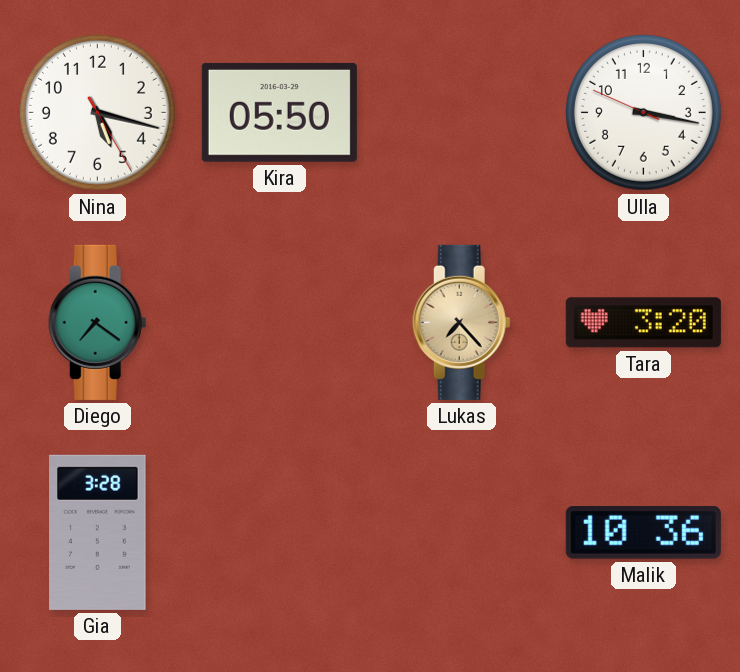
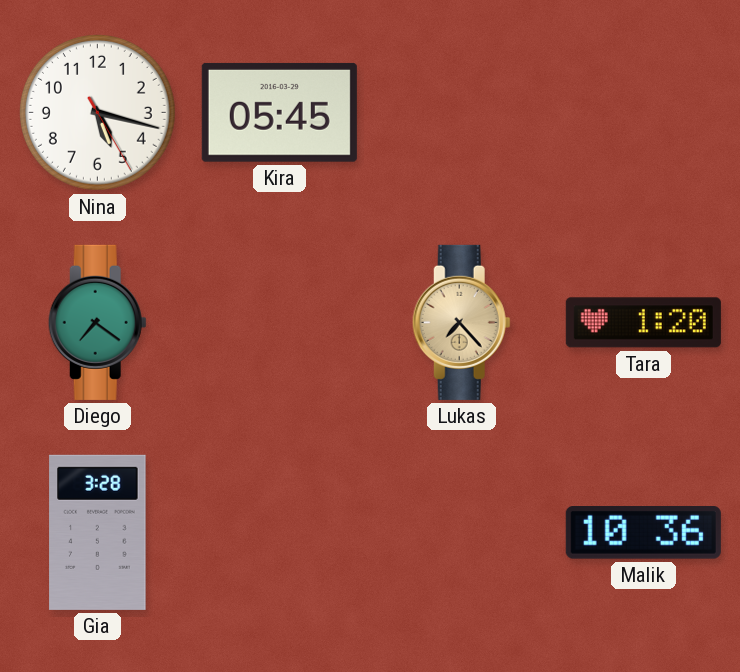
Kira: 05:50 -> 05:45 (279, 112)
Ulla: 3:16 -> none (643, 112)
Tara: 3:20 -> 1:20 (643, 323)
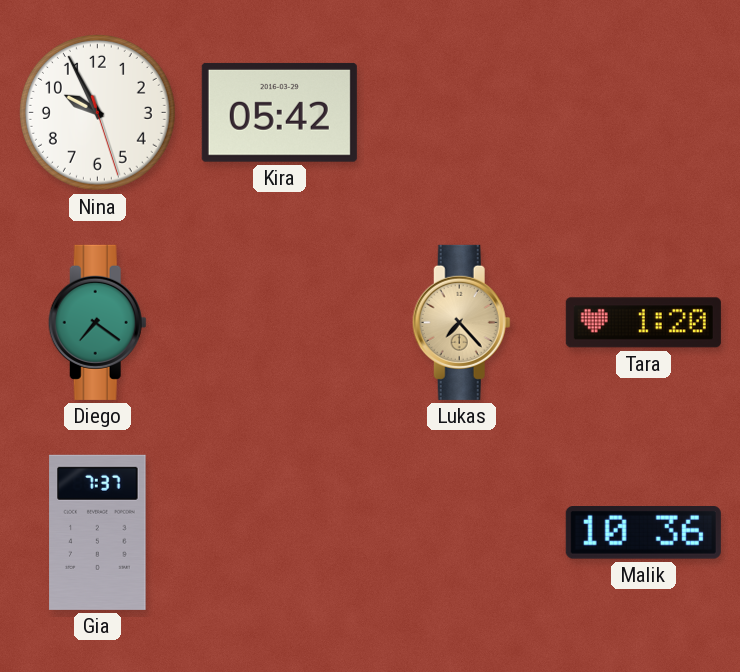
Nina: 5:17 -> 9:55 (97, 112)
Kira: 05:45 -> 05:42 (279, 112)
Gia: 3:28 -> 7:37 (98, 532)
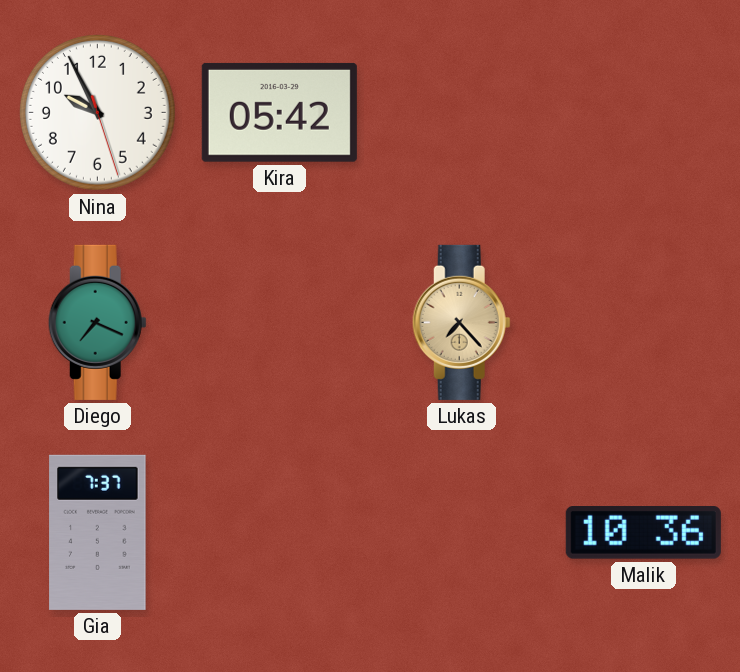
Diego: 7:21 -> 7:19 (97, 322)
Tara: 1:20 -> none (643, 323)
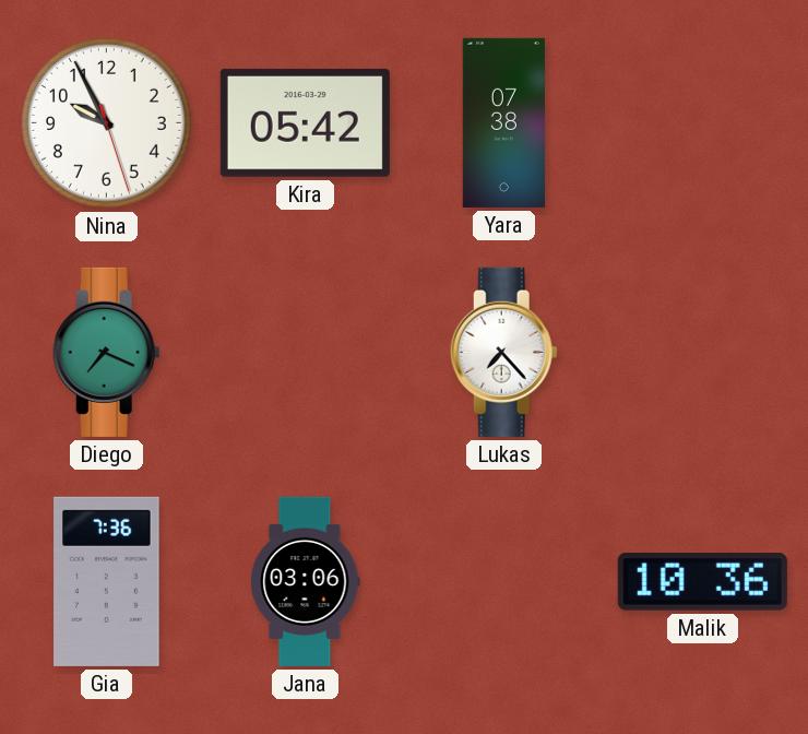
Yara: none -> 07:38 (503, 122)
Lukas dial: champagne -> white (503, 352)
Gia: 7:37 -> 7:36 (107, 581)
Jana: none -> 03:06 (306, 581)
